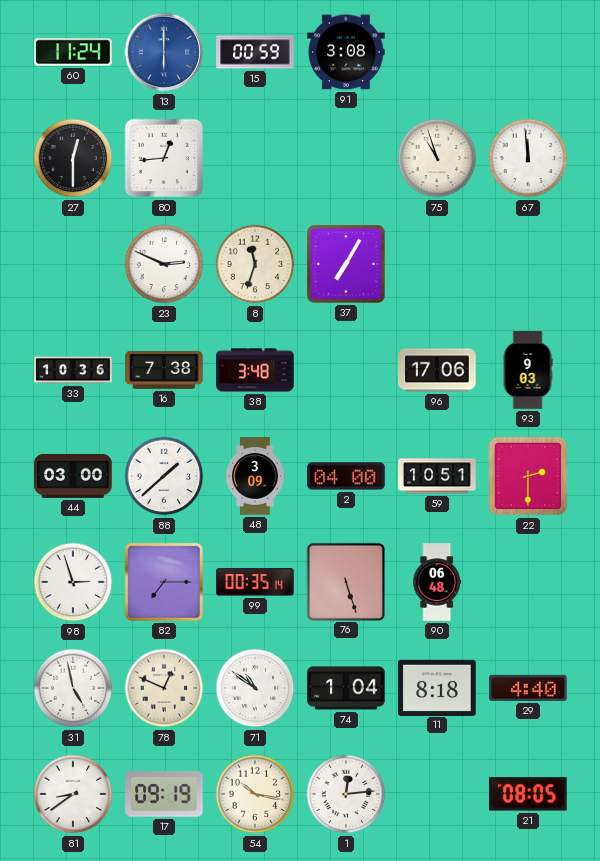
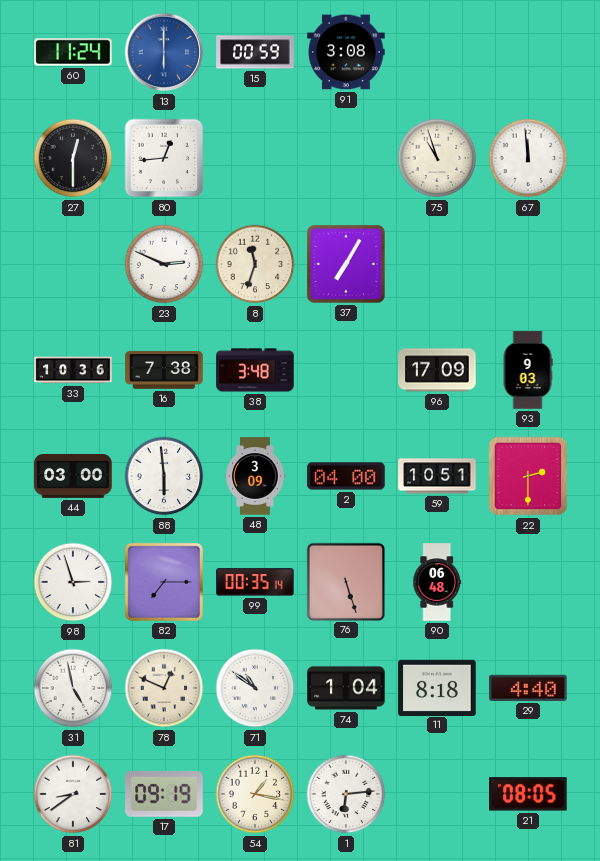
96: 17:06 -> 17:09 (437, 370)
88: 1:38 -> 5:59 (164, 476)
54: 10:17 -> 1:17 (255, 794)
1: 12:14 -> 6:14 (346, 794)
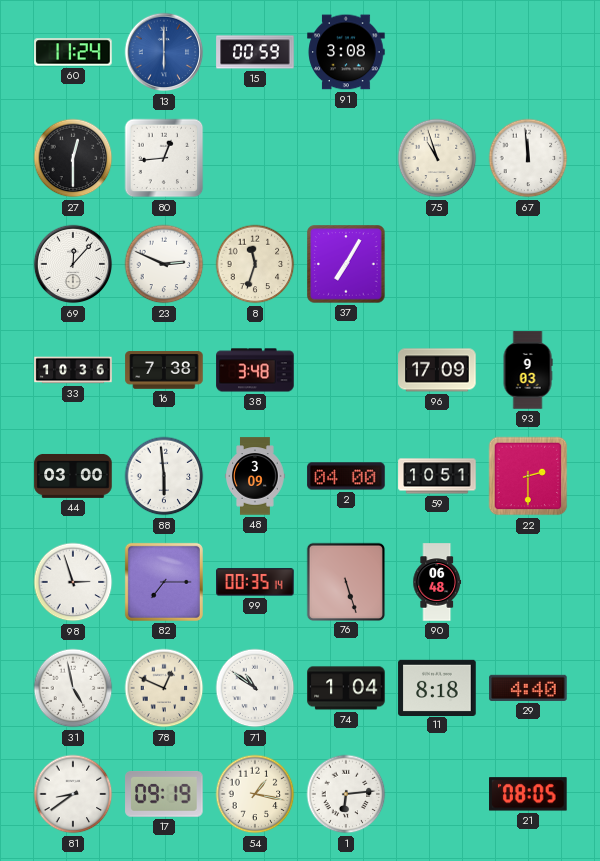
69: none -> 12:07 (73, 264)
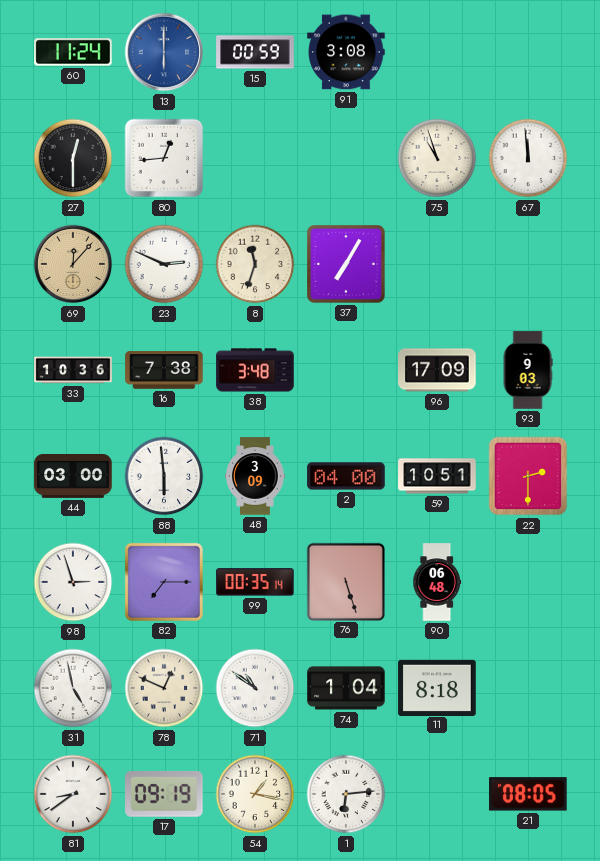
69 dial: white -> champagne (73, 264)
29: 4:40 -> none (528, 688)
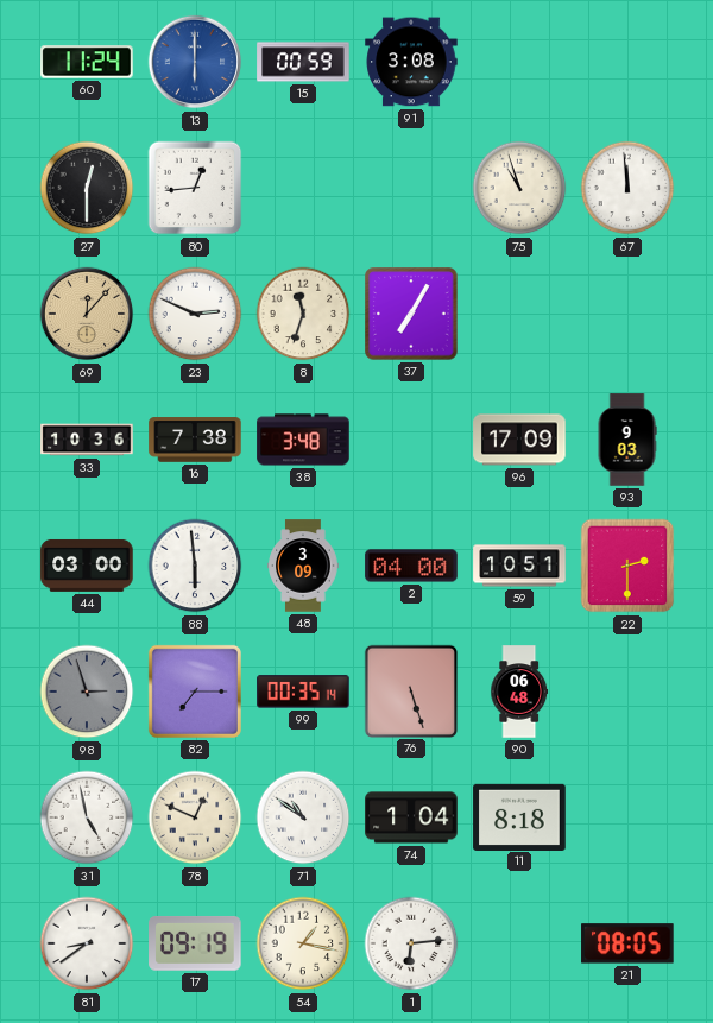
98 dial: white -> grey (87, 692)
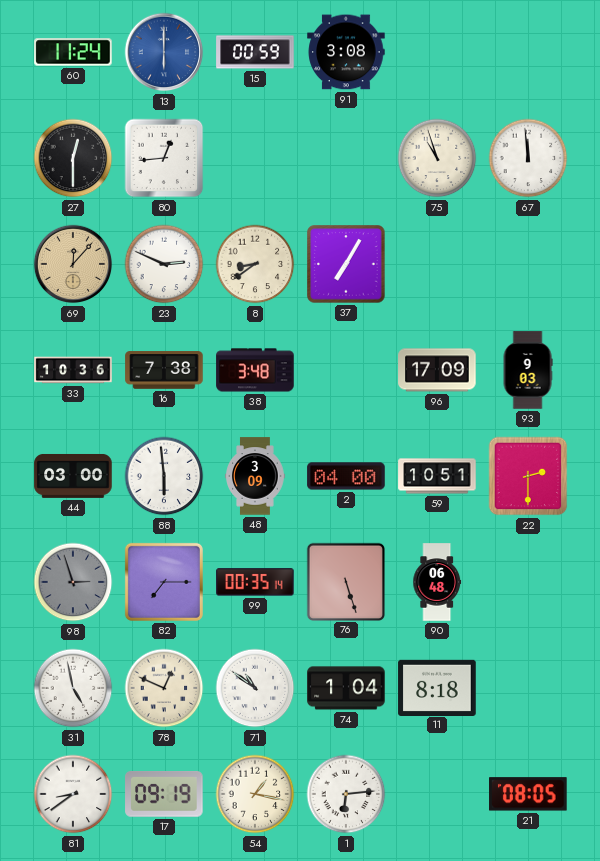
8: 11:33 -> 8:39 (255, 264)
